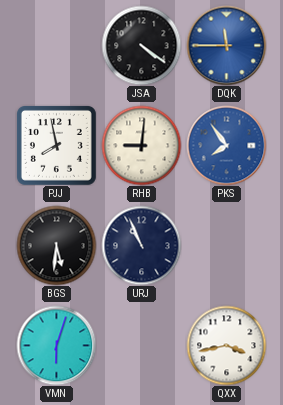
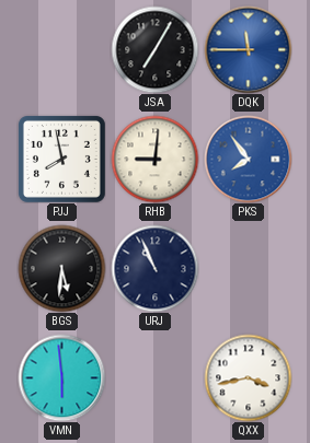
JSA: 4:21 -> 7:05 (154, 49)
VMN: 6:03 -> 5:59 (61, 377)
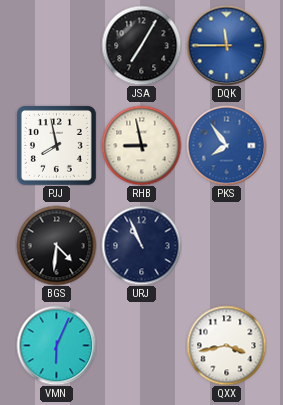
RHB: 9:01 -> 8:58 (141, 145)
BGS: 5:31 -> 4:31 (56, 245)
VMN: 5:59 -> 6:04 (56, 345)
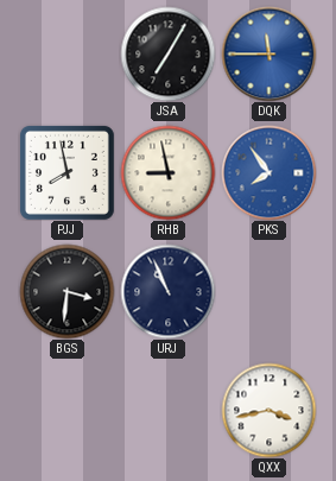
BGS: 4:31 -> 3:31 (66, 291)
VMN: 6:04 -> none (56, 345)
